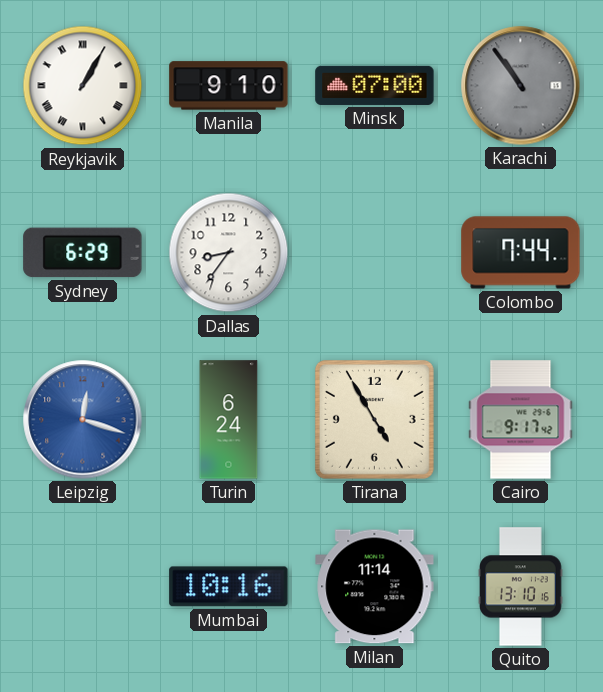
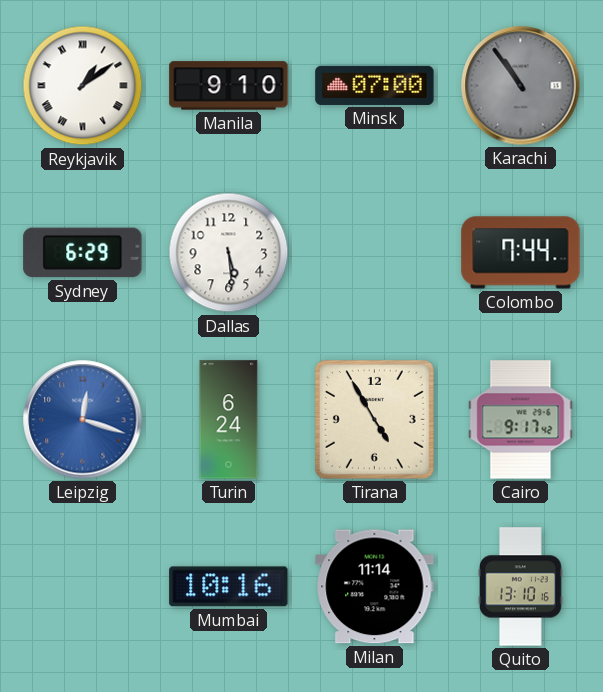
Reykjavik: 1:05 -> 1:09 (83, 86)
Dallas: 8:36 -> 5:29 (229, 253)
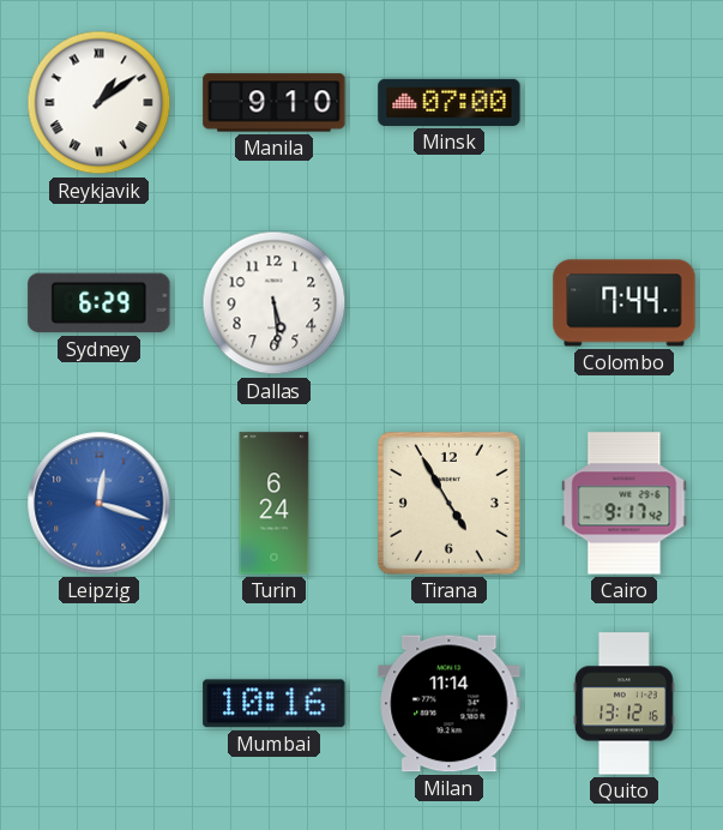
Karachi: 10:54 -> none (521, 86)
Quito: 13:10 -> 13:12 (625, 704)
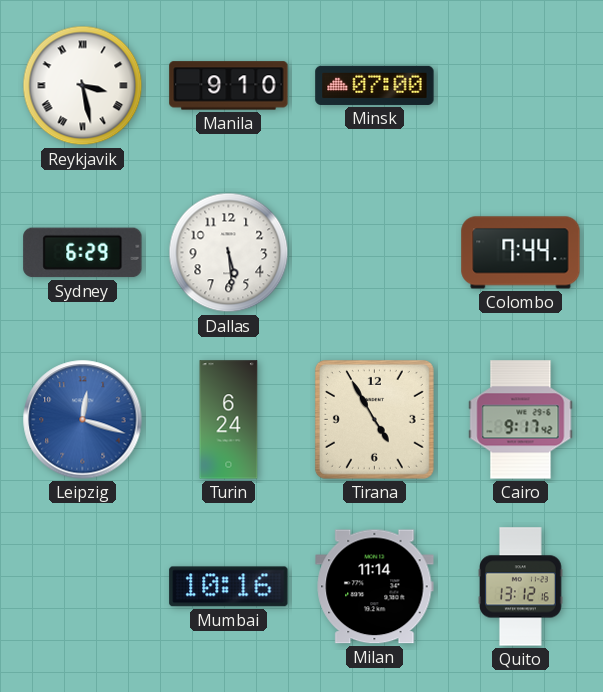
Reykjavik: 1:09 -> 3:28 (83, 86)
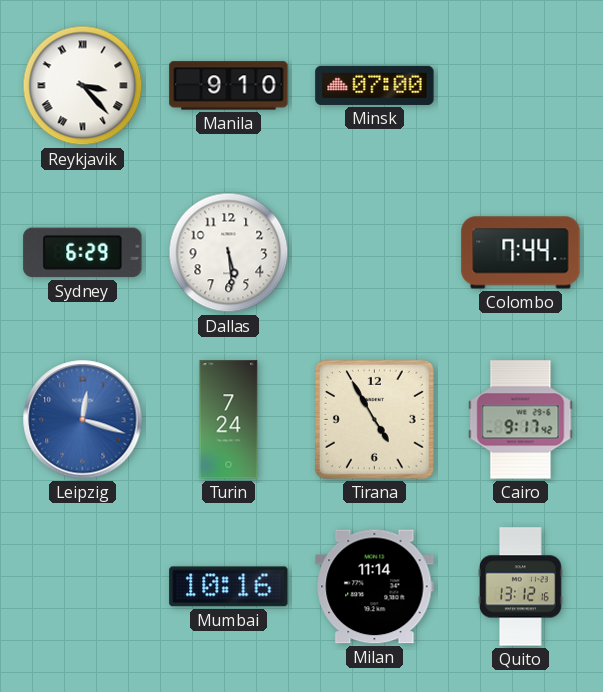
Reykjavik: 3:28 -> 3:23 (83, 86)
Turin: 6:24 -> 7:24 (229, 420)
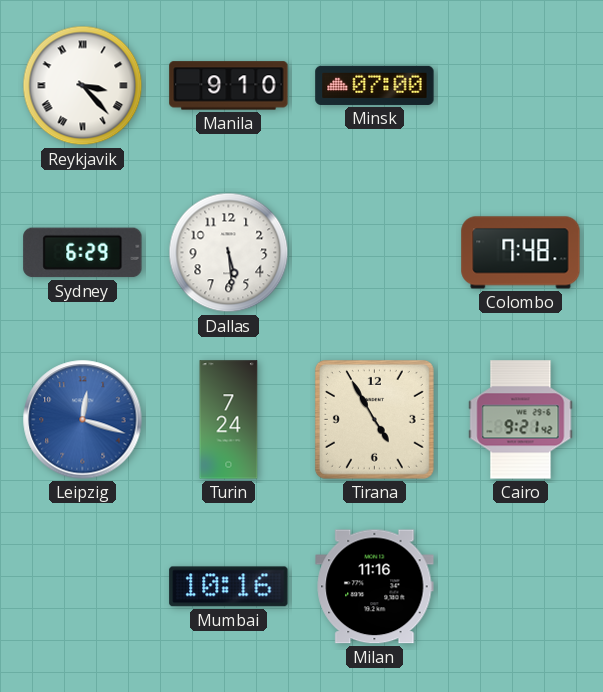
Colombo: 7:44 -> 7:48 (521, 253)
Cairo: 9:17 -> 9:21 (521, 420)
Milan: 11:14 -> 11:16 (375, 587)
Quito: 13:12 -> none (521, 587)
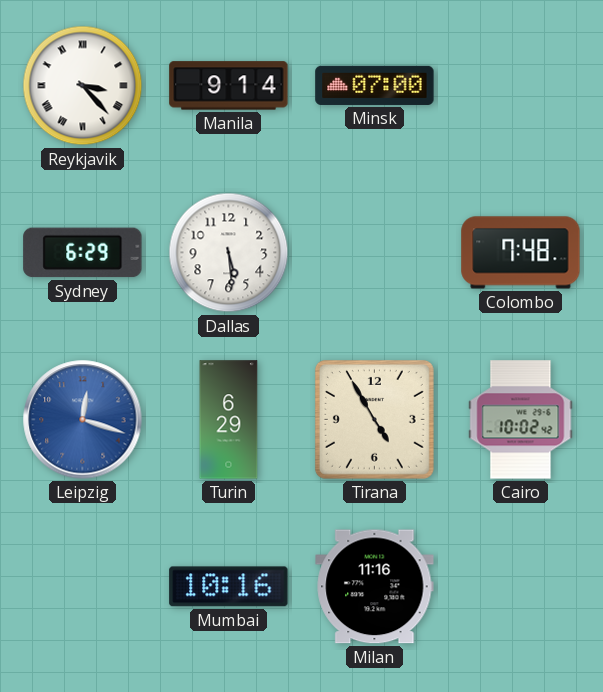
Manila: 9:10 -> 9:14 (229, 86)
Turin: 7:24 -> 6:29 (229, 420)
Cairo: 9:21 -> 10:02 (521, 420)
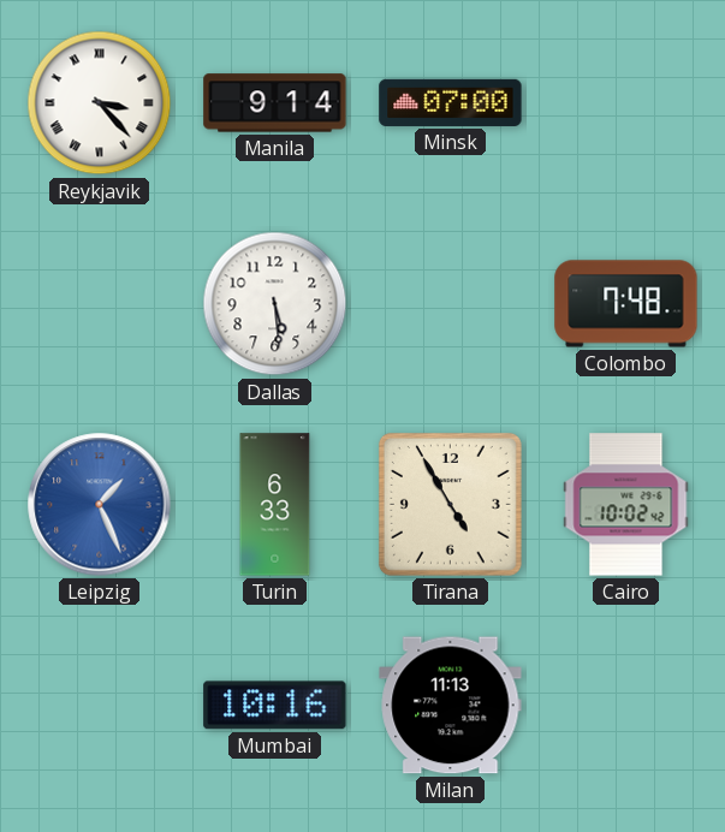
Sydney: 6:29 -> none (83, 253)
Leipzig: 12:18 -> 1:26 (100, 505)
Turin: 6:29 -> 6:33 (275, 505)
Milan: 11:16 -> 11:13 (451, 706)
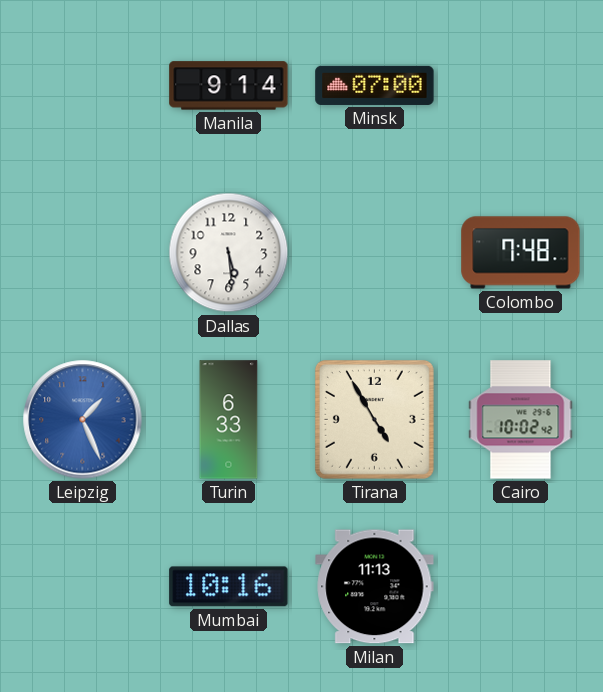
Reykjavik: 3:23 -> none (100, 103)
